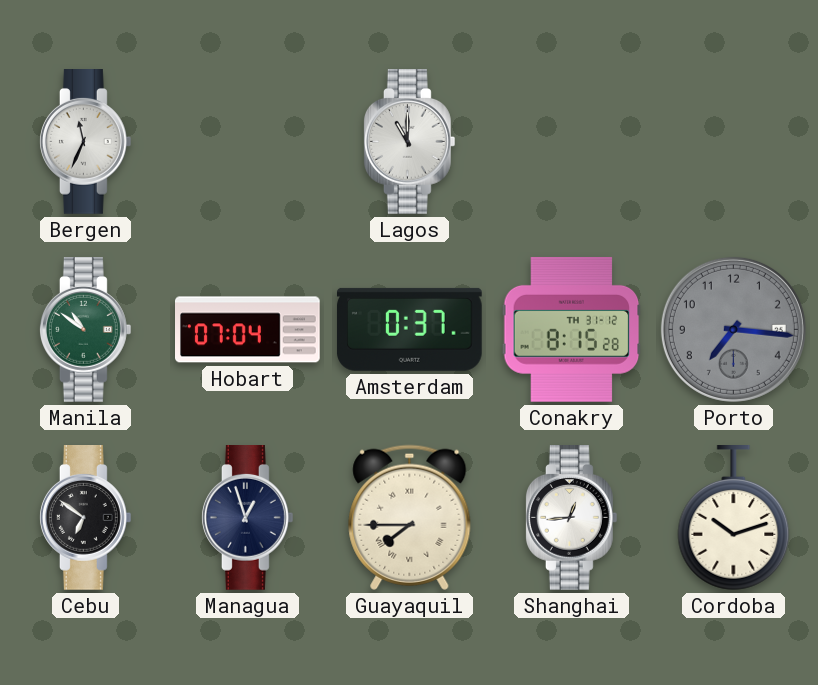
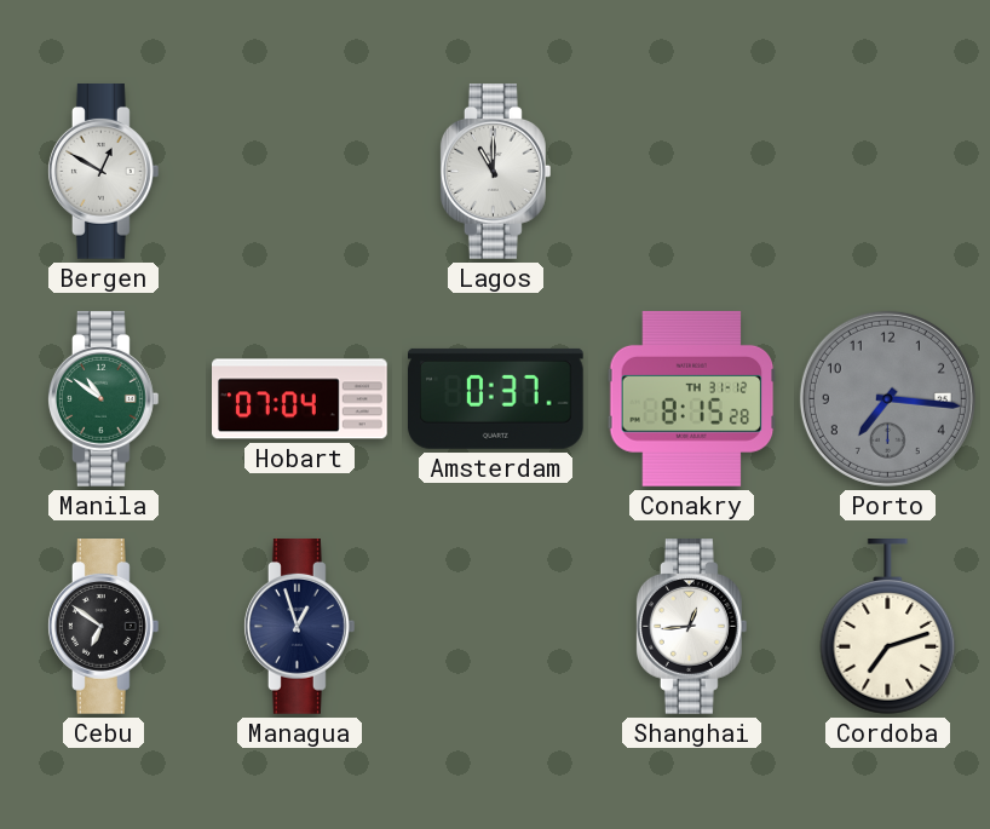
Bergen: 11:34 -> 12:50 (103, 172)
Guayaquil: 7:45 -> none (410, 517)
Cordoba: 10:12 -> 7:12 (888, 627)
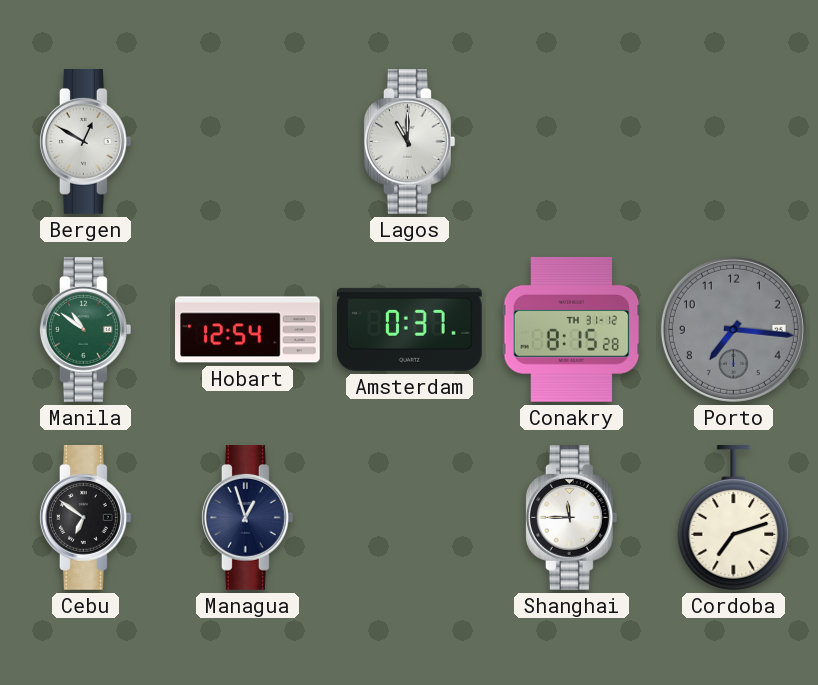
Hobart: 07:04 -> 12:54 (248, 330)
Shanghai: 12:44 -> 11:45 (571, 518)
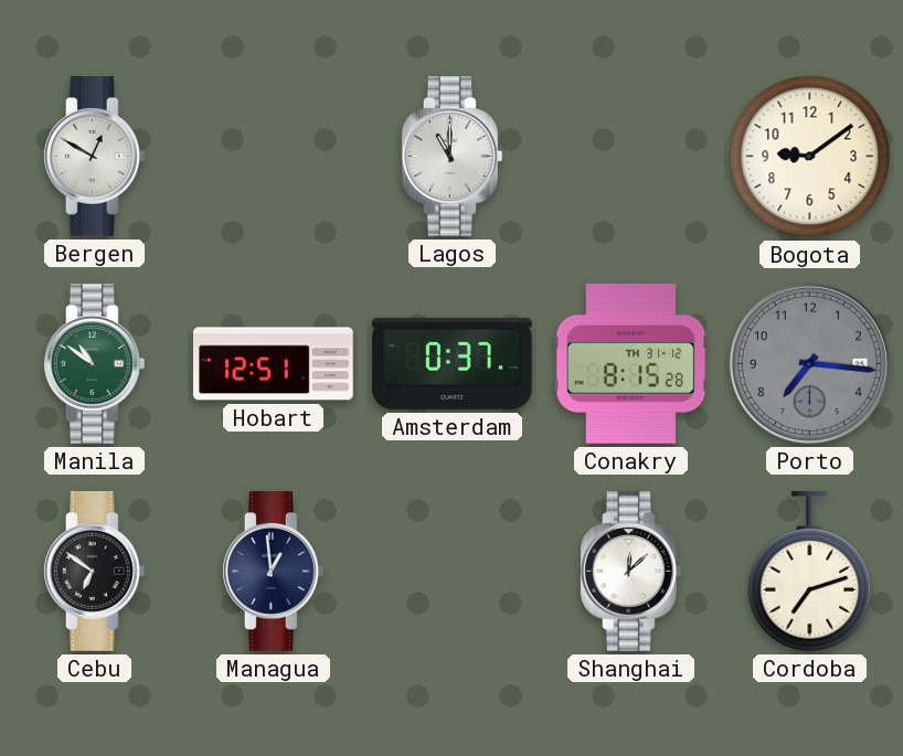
Bogota: none -> 9:09 (810, 157)
Hobart: 12:54 -> 12:51 (274, 364)
Managua: 12:57 -> 12:59 (273, 572)
Shanghai: 11:45 -> 12:08 (630, 572)
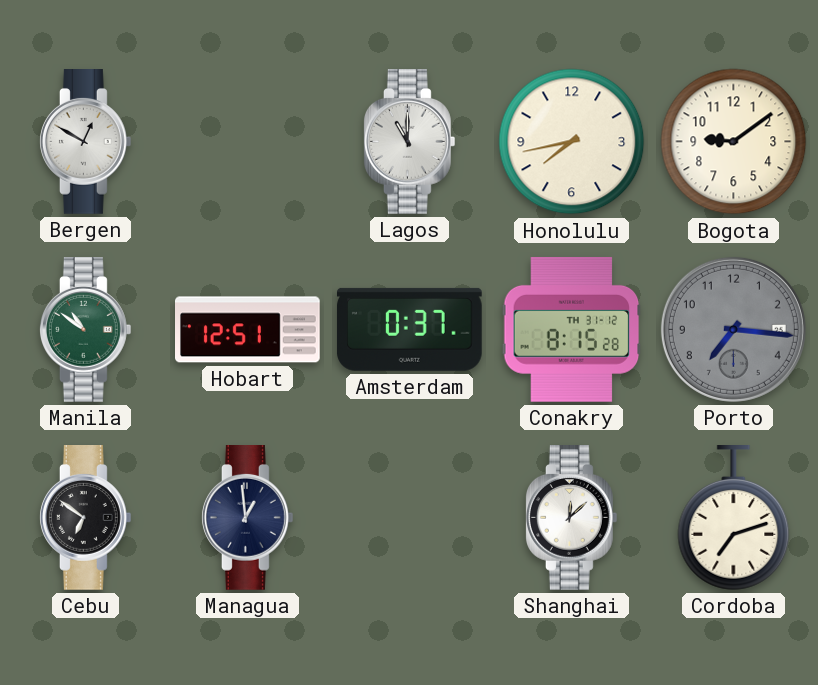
Honolulu: none -> 7:43 (572, 142)
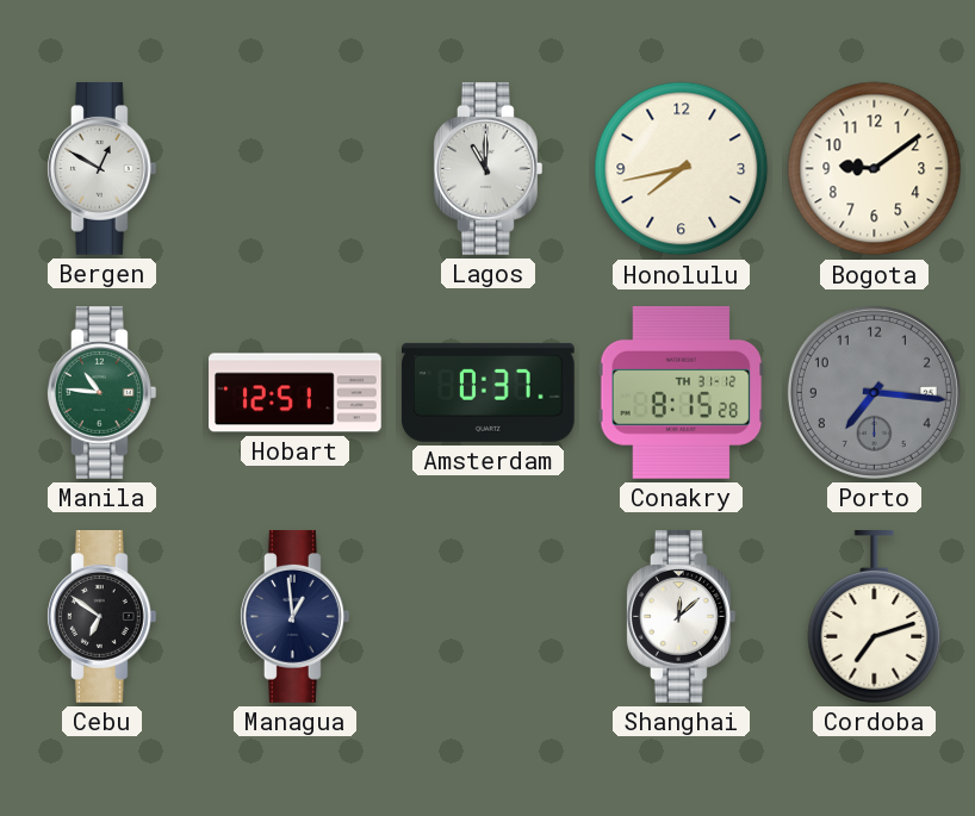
Manila: 10:51 -> 10:46 (101, 393)
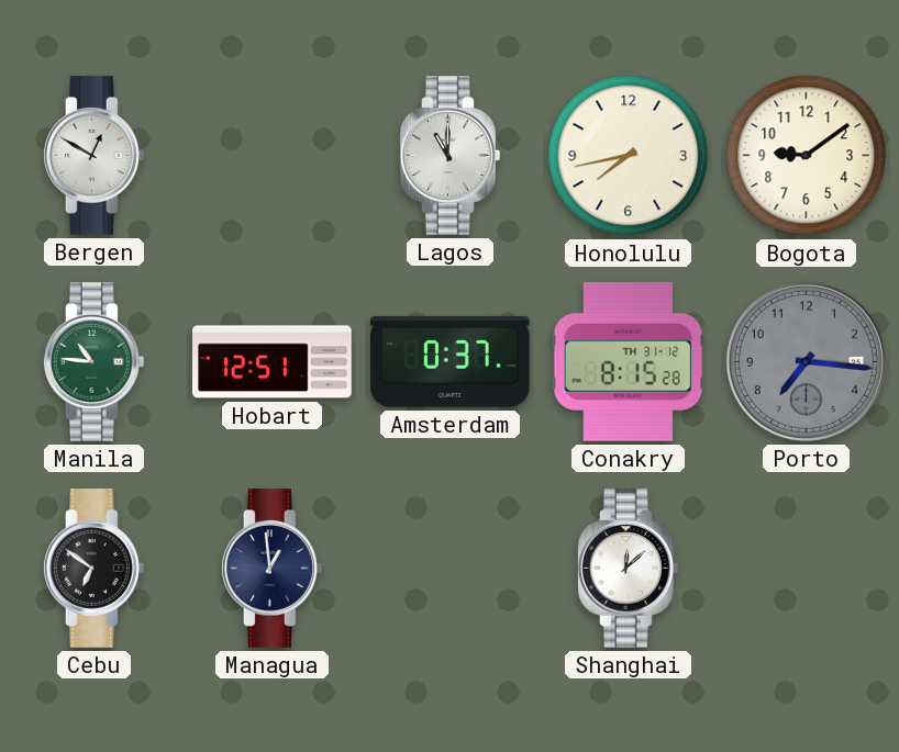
Cordoba: 7:12 -> none (875, 617)
